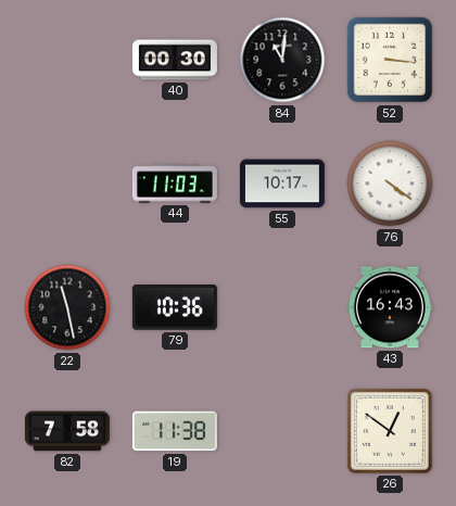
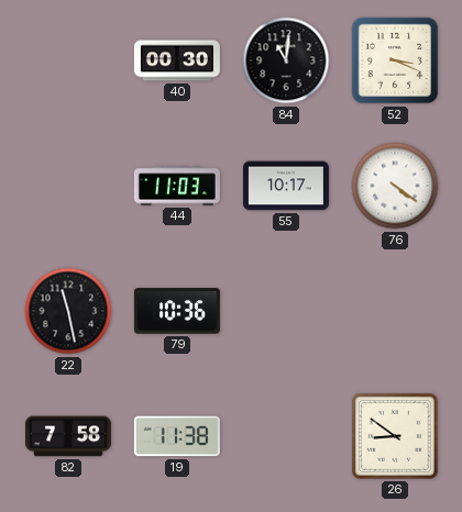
52: 3:16 -> 3:19 (395, 60)
43: 16:43 -> none (390, 307)
26: 12:51 -> 8:51 (395, 436)
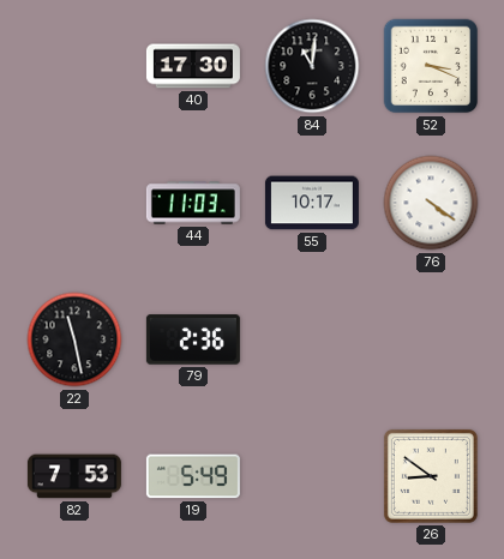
40: 00:30 -> 17:30 (193, 66)
79: 10:36 -> 2:36 (193, 339)
82: 7:58 -> 7:53 (74, 476)
19: 11:38 -> 5:49 (193, 476)
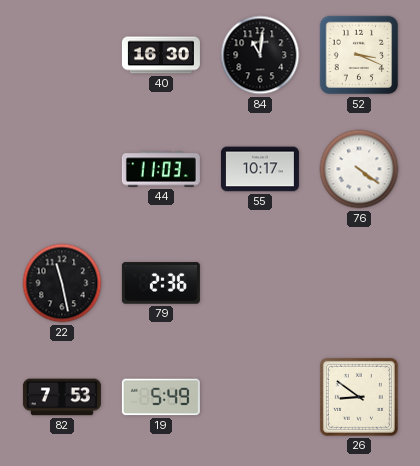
40: 17:30 -> 16:30 (161, 55)
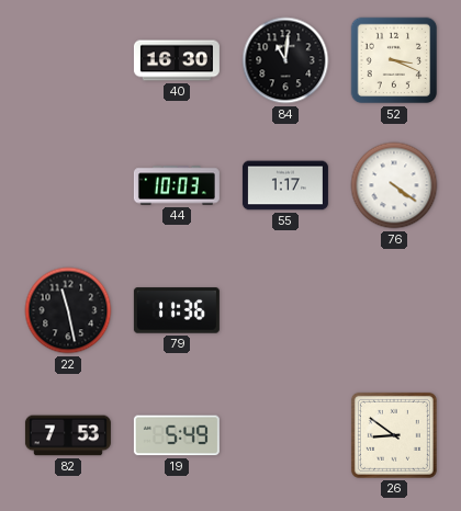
44: 11:03 -> 10:03 (177, 185)
55: 10:17 -> 1:17 (285, 185)
79: 2:36 -> 11:36 (177, 310)
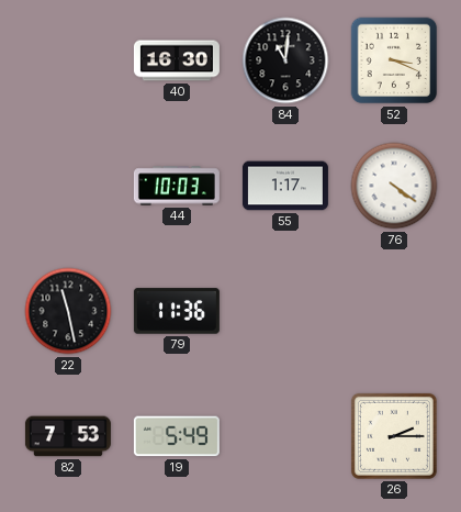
26: 8:51 -> 2:15 (394, 436)
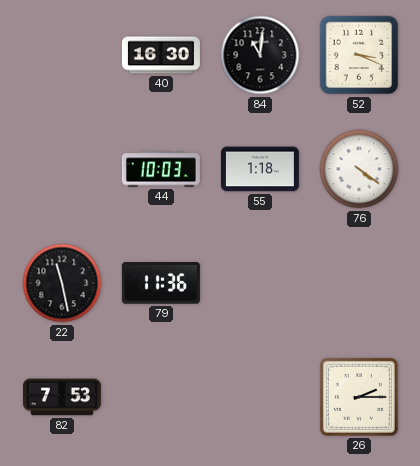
55: 1:17 -> 1:18 (260, 169)
19: 5:49 -> none (177, 436)
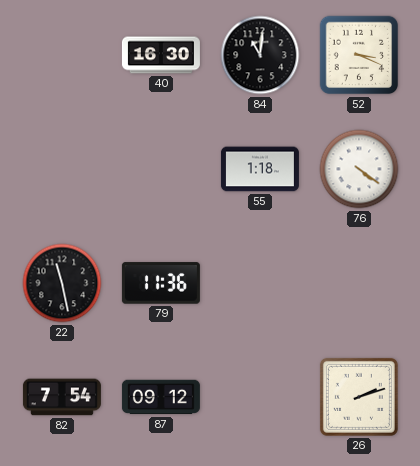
44: 10:03 -> none (161, 169)
82: 7:53 -> 7:54 (62, 397)
87: none -> 09:12 (161, 397)
26: 2:15 -> 2:12 (359, 397)
